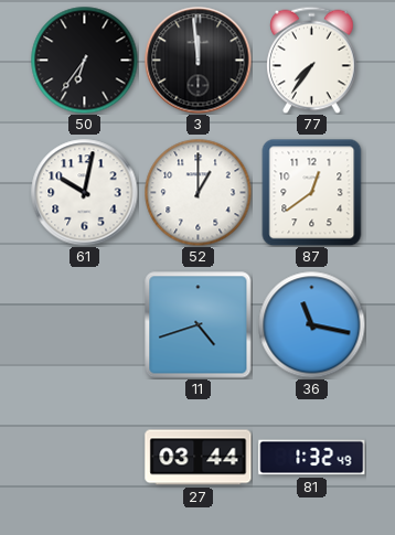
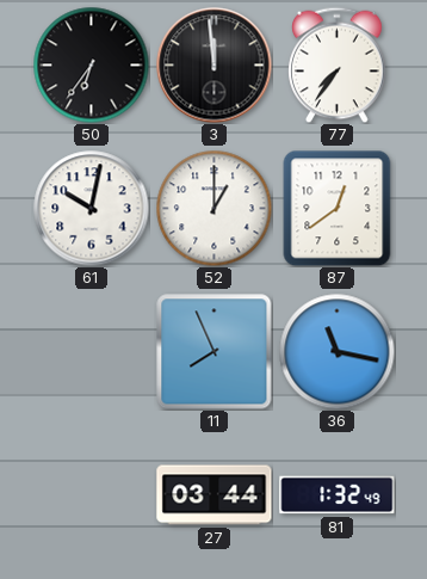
11: 4:42 -> 7:56 (215, 352)
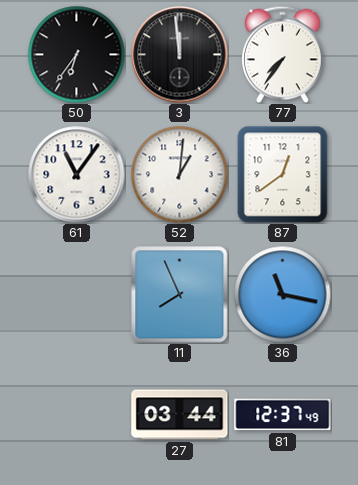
61: 10:02 -> 11:06 (77, 175)
52: 1:00 -> 1:01 (179, 174)
81: 1:32 -> 12:37 (283, 415)
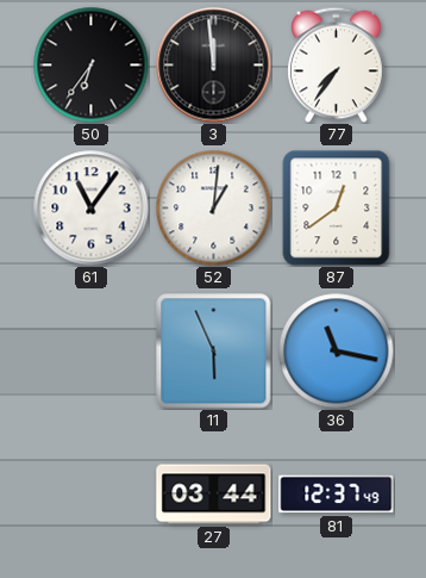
11: 7:56 -> 5:56 (214, 352)
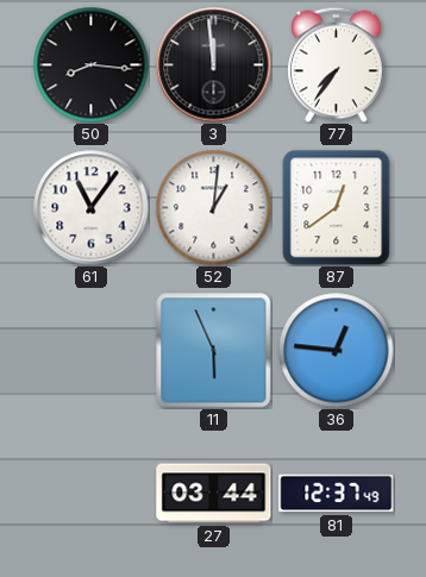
50: 6:36 -> 8:16 (90, 64)
36: 11:17 -> 12:46 (336, 350)
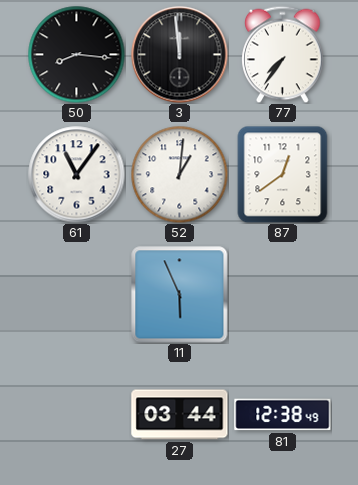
36: 12:46 -> none (336, 350)
81: 12:37 -> 12:38 (283, 415)
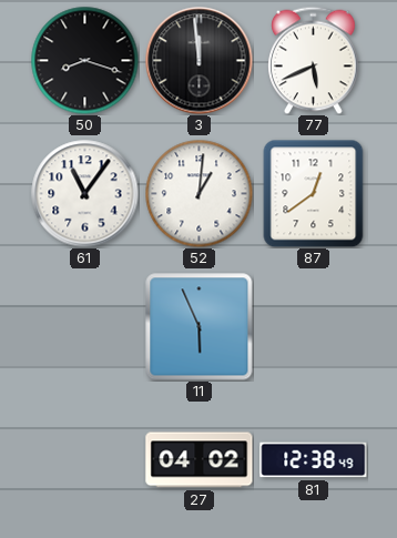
50: 8:16 -> 8:18 (84, 60)
77: 7:36 -> 5:41 (314, 60)
27: 03:44 -> 04:02 (200, 460)
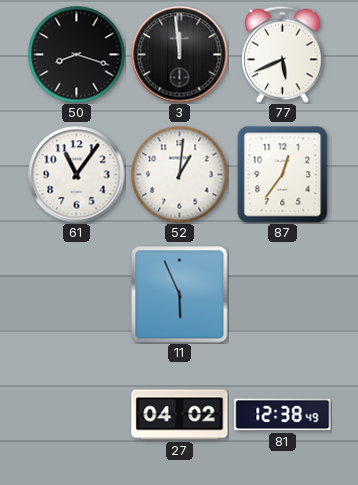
87: 12:39 -> 12:36 (283, 174)
